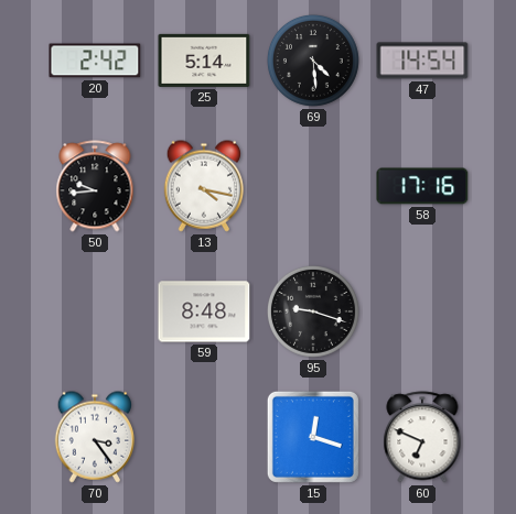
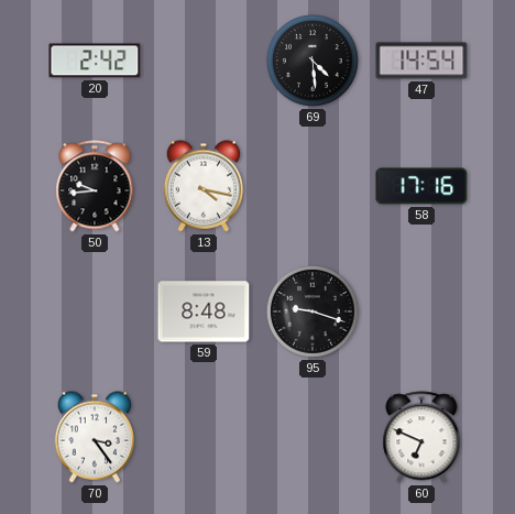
25: 5:14 -> none (204, 61)
15: 12:18 -> none (313, 437)
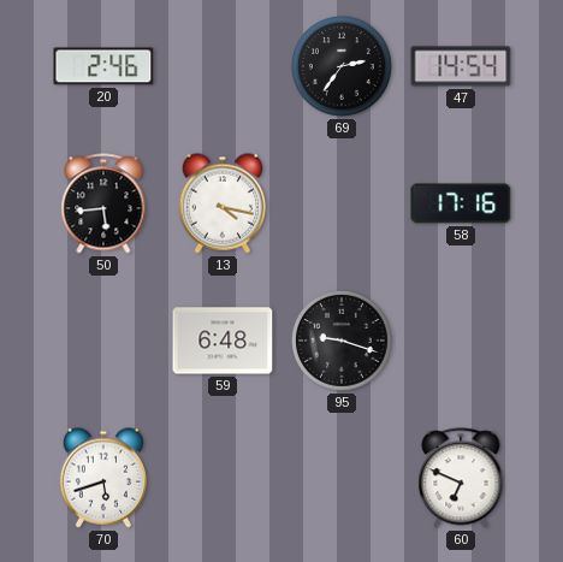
20: 2:42 -> 2:46 (103, 66)
69: 4:29 -> 2:36 (342, 66)
50: 9:44 -> 5:44 (103, 203)
59: 8:48 -> 6:48 (223, 341)
70: 3:24 -> 5:42 (103, 478)
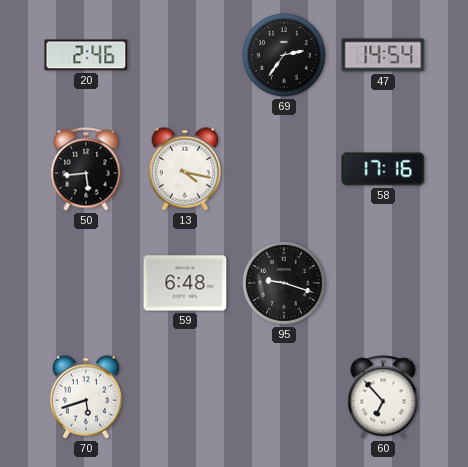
60: 6:49 -> 6:53 (383, 397)
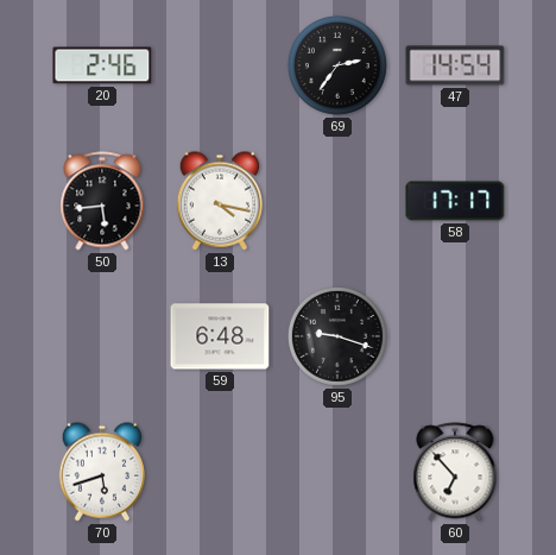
58: 17:16 -> 17:17 (455, 201)
